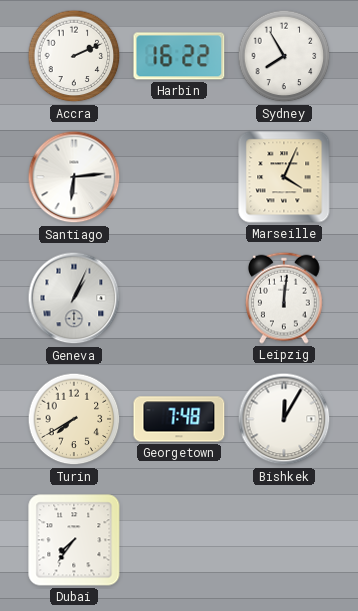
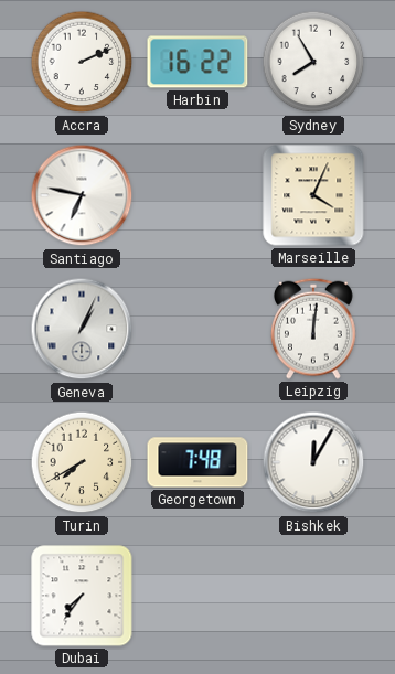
Santiago: 6:14 -> 6:47 (82, 195)
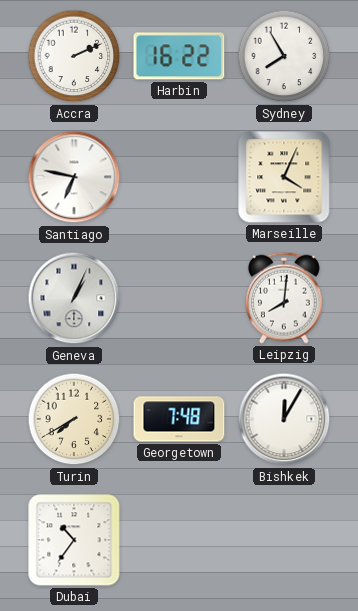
Leipzig: 12:01 -> 8:01 (285, 298)
Dubai: 7:36 -> 10:36 (74, 540)
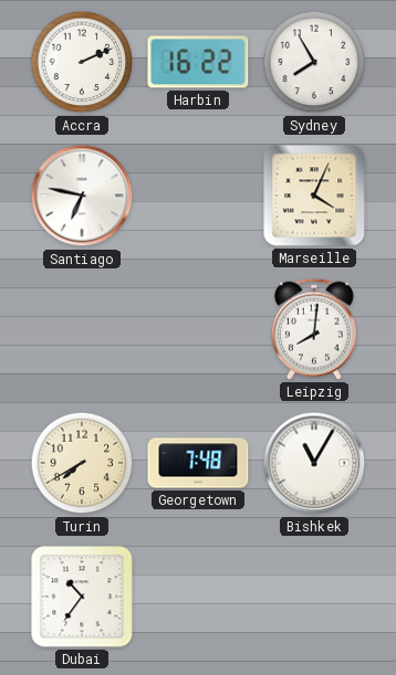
Geneva: 1:04 -> none (74, 298)
Bishkek: 12:05 -> 11:05 (314, 463)
